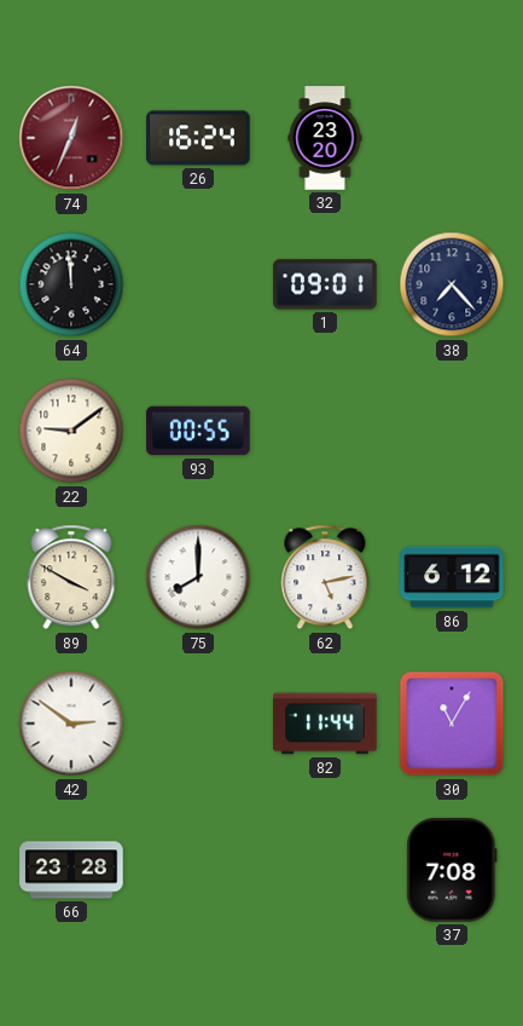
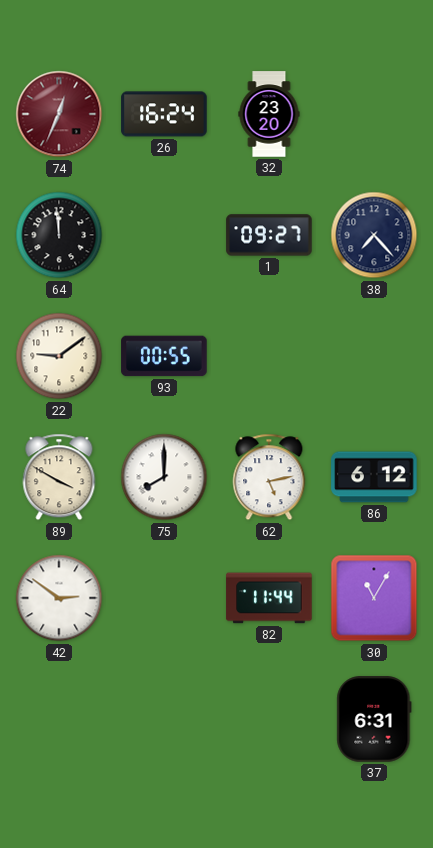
1: 09:01 -> 09:27 (269, 235)
66: 23:28 -> none (71, 870)
37: 7:08 -> 6:31 (374, 719)
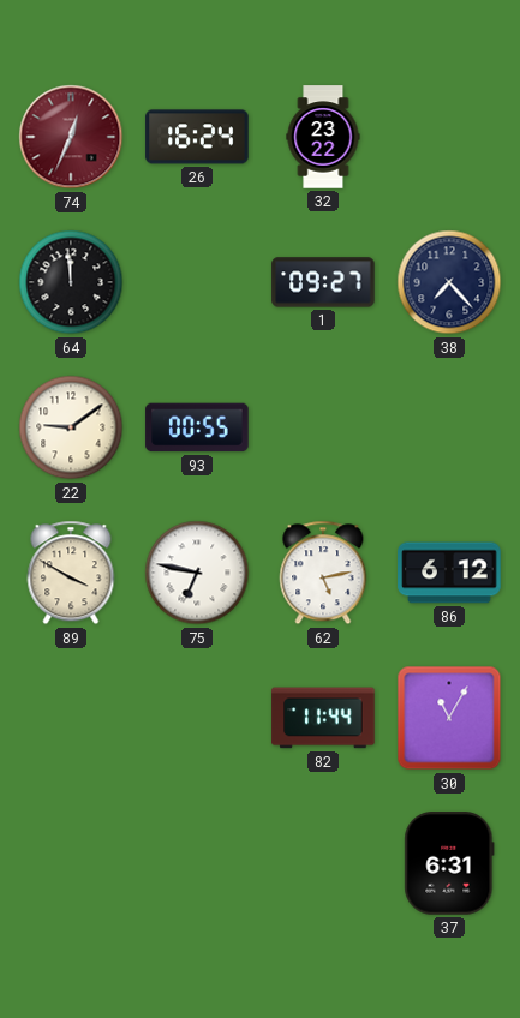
32: 23:20 -> 23:22 (323, 137)
75: 8:00 -> 6:47 (197, 573)
42: 2:51 -> none (59, 598)
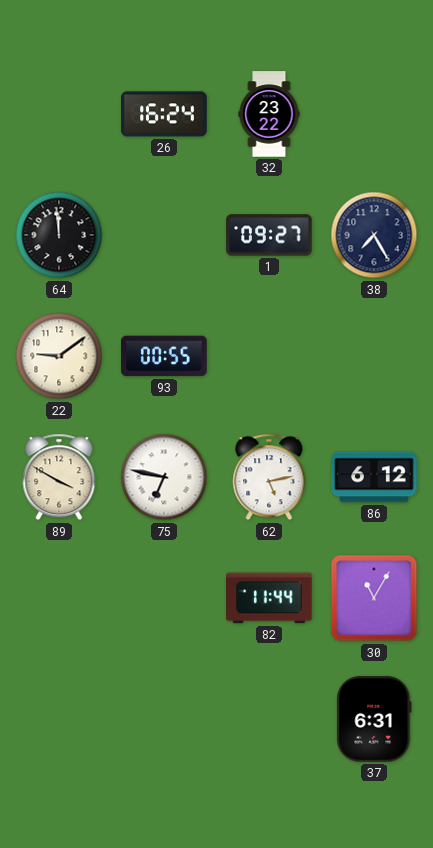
74: 12:34 -> none (71, 137)
38: 7:23 -> 7:25 (374, 235)
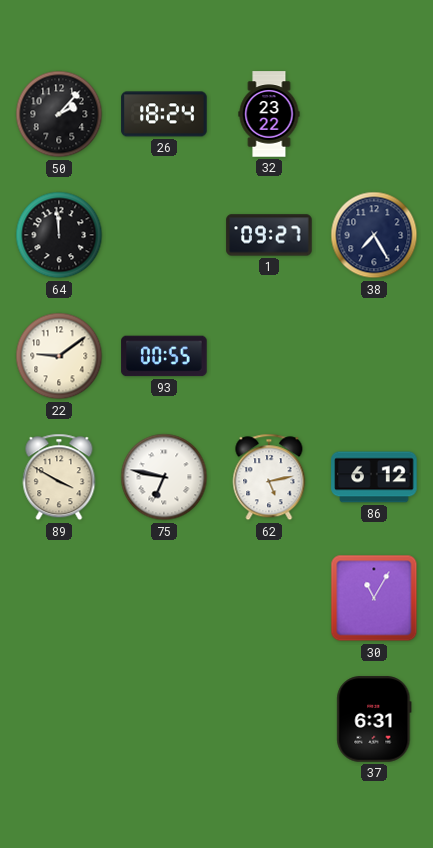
50: none -> 2:07 (59, 114)
26: 16:24 -> 18:24 (164, 114)
82: 11:44 -> none (269, 598)
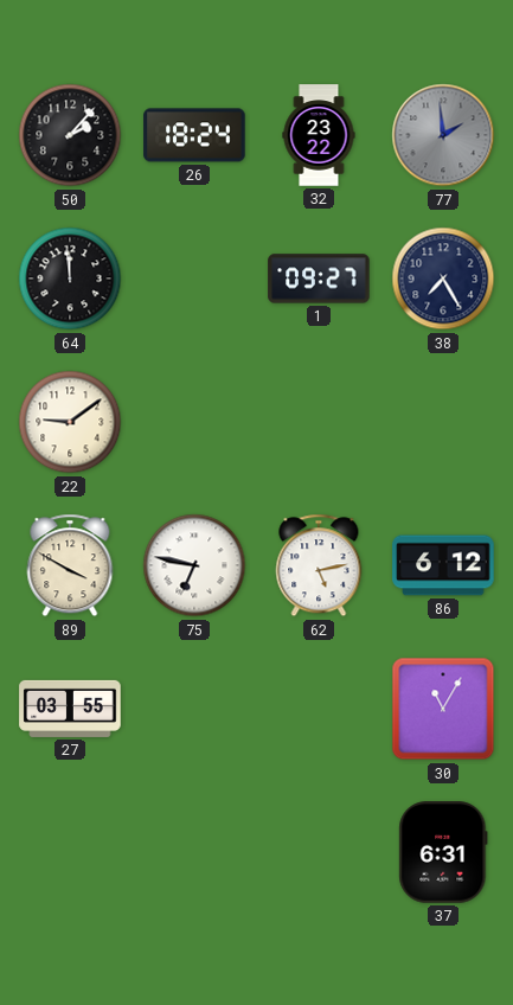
77: none -> 1:59 (443, 135)
93: 00:55 -> none (164, 356)
27: none -> 03:55 (70, 709)
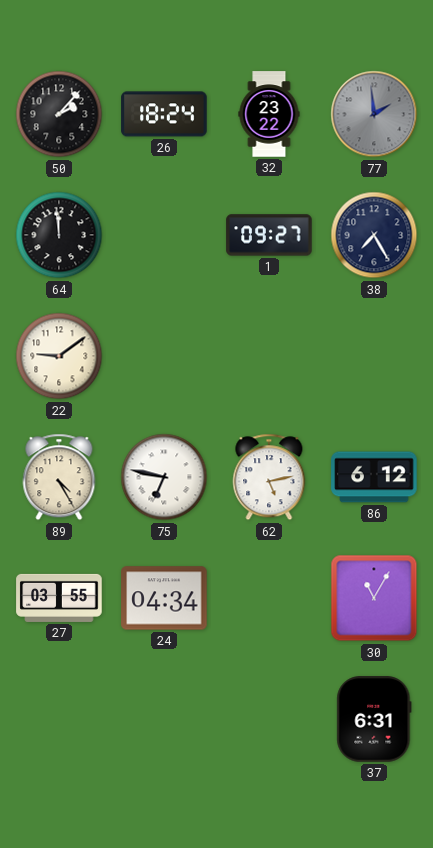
89: 3:50 -> 4:25 (59, 477)
24: none -> 04:34 (164, 598)
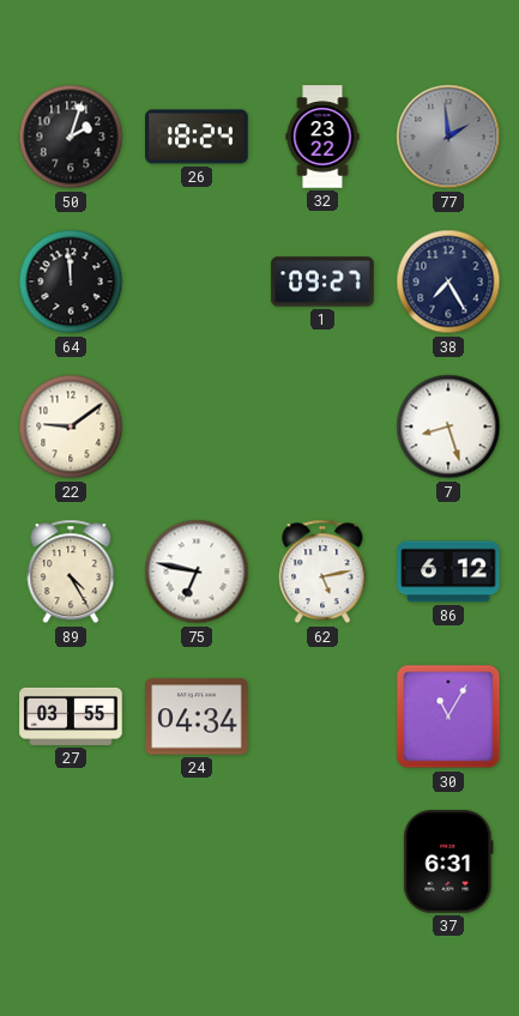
50: 2:07 -> 2:03 (71, 137)
7: none -> 8:27 (448, 427)
